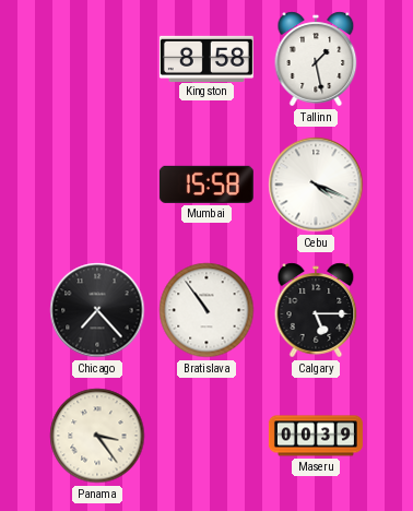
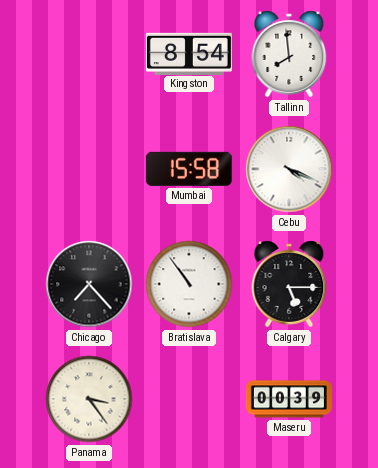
Kingston: 8:58 -> 8:54 (189, 53)
Tallinn: 1:28 -> 7:59 (289, 54)
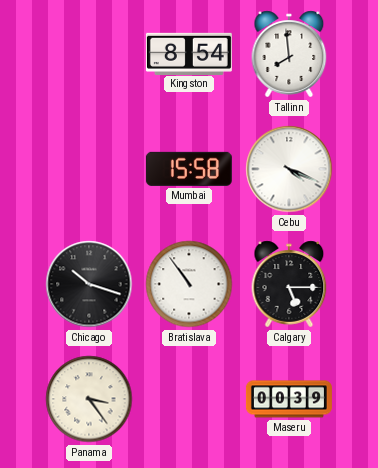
Chicago: 7:23 -> 10:18 (89, 284)
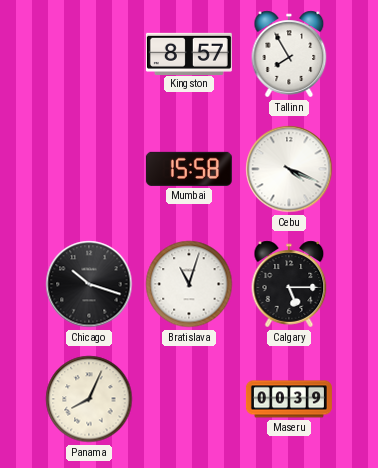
Kingston: 8:54 -> 8:57 (189, 53)
Tallinn: 7:59 -> 7:55 (289, 54)
Bratislava: 10:54 -> 11:03 (189, 284)
Panama: 3:24 -> 8:04 (89, 399)
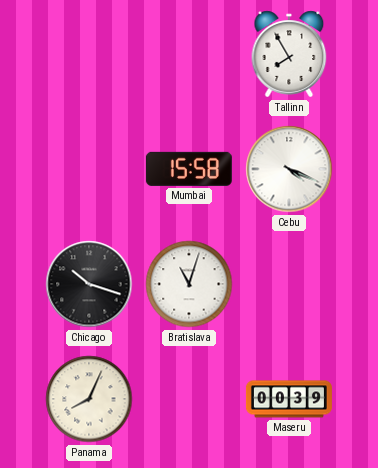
Kingston: 8:57 -> none (189, 53)
Calgary: 5:15 -> none (289, 284)
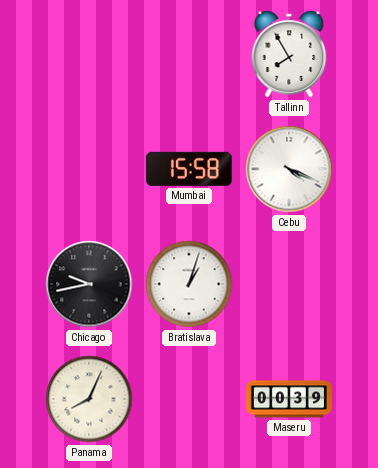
Chicago: 10:18 -> 9:43 (89, 284)
Bratislava: 11:03 -> 1:03 (189, 284)
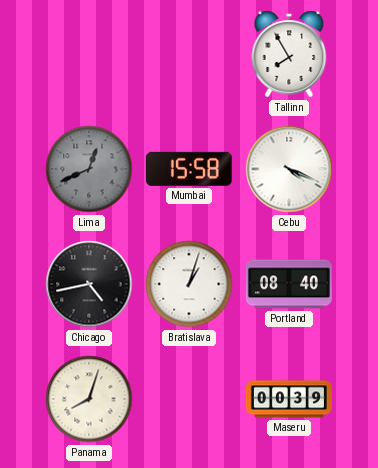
Lima: none -> 12:41 (89, 169)
Chicago: 9:43 -> 4:43 (89, 284)
Portland: none -> 08:40 (289, 284)
Panama: 8:04 -> 8:03 (89, 399)
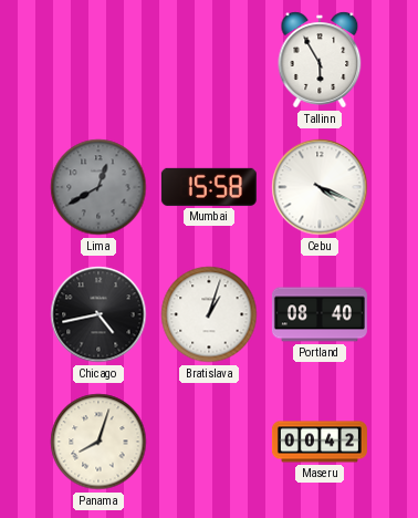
Tallinn: 7:55 -> 5:55 (320, 60)
Lima: 12:41 -> 12:40 (98, 187)
Maseru: 00:39 -> 00:42 (320, 442)
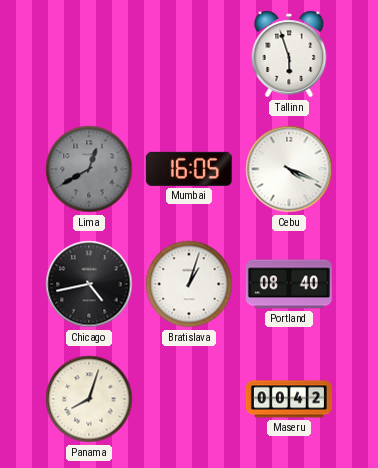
Tallinn: 5:55 -> 5:57 (289, 54)
Mumbai: 15:58 -> 16:05 (189, 169)
